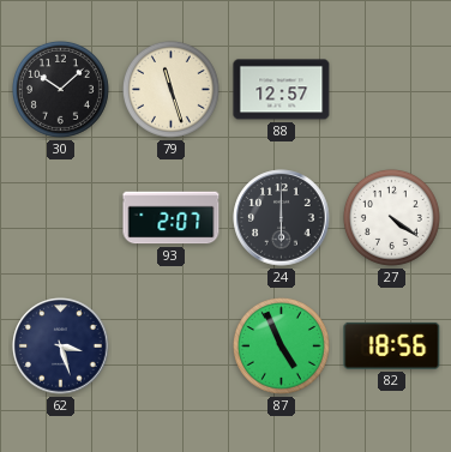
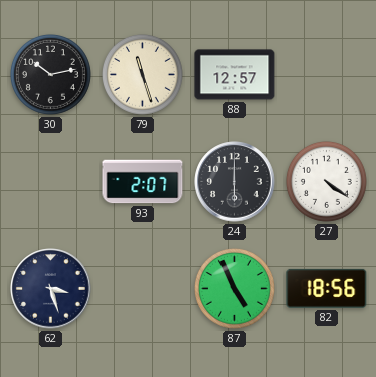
30: 10:08 -> 10:13 (50, 74)
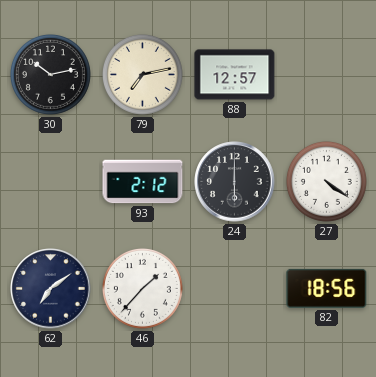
79: 11:27 -> 7:13 (142, 74)
93: 2:07 -> 2:12 (143, 182)
62: 3:27 -> 7:09 (51, 289)
46: none -> 1:37 (142, 288)
87: 4:56 -> none (234, 288)
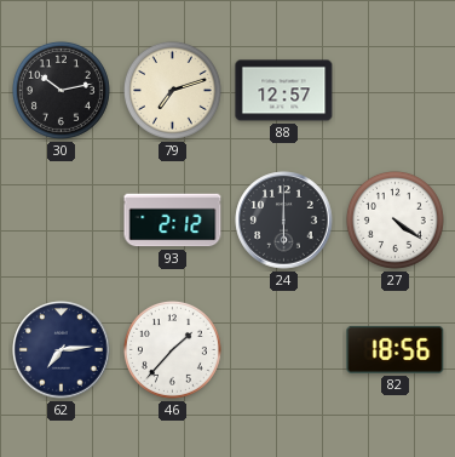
79: 7:13 -> 7:12 (172, 90)
62: 7:09 -> 7:14 (62, 350)
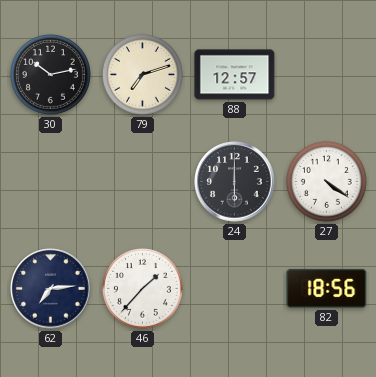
93: 2:12 -> none (173, 221)
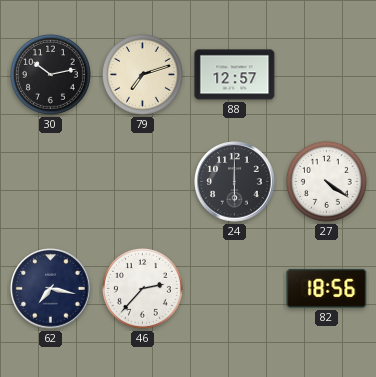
62: 7:14 -> 7:17 (51, 289)
46: 1:37 -> 2:37 (142, 288)
